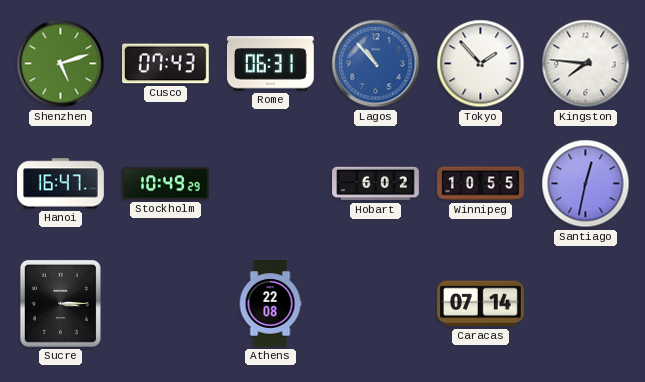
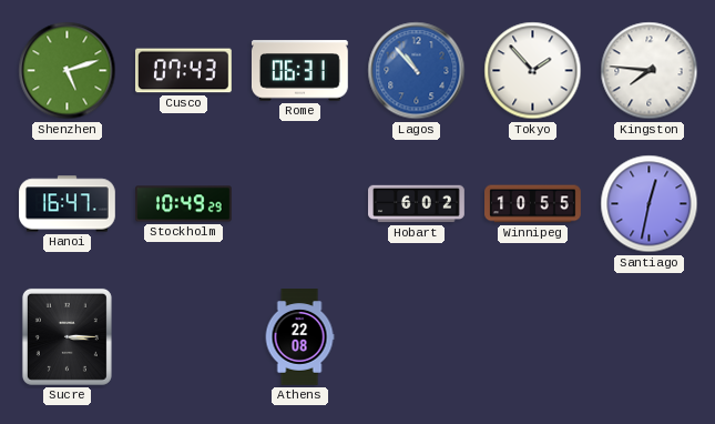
Caracas: 07:14 -> none (481, 304)
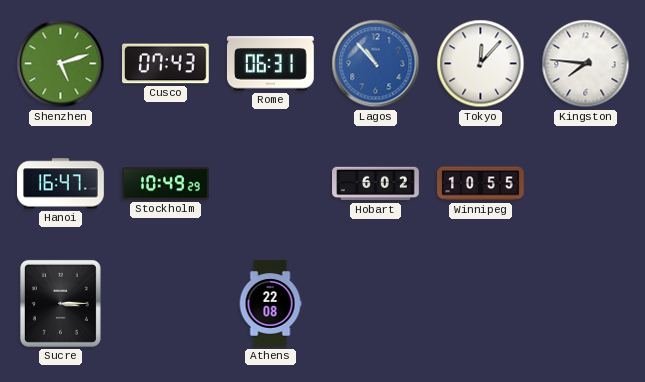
Tokyo: 1:53 -> 12:07 (481, 64)
Santiago: 12:32 -> none (650, 204)
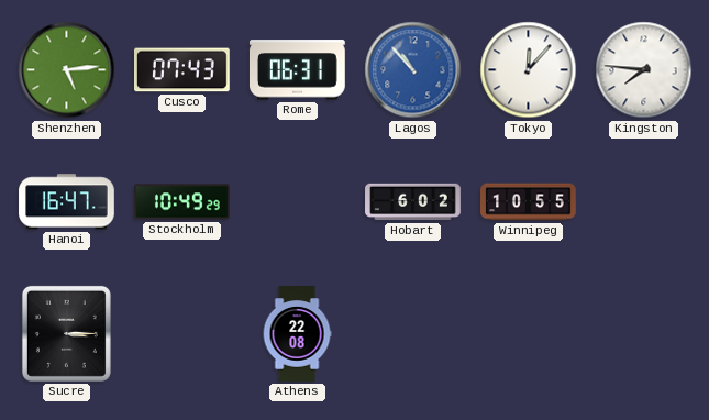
Shenzhen: 5:12 -> 5:14 (67, 70)
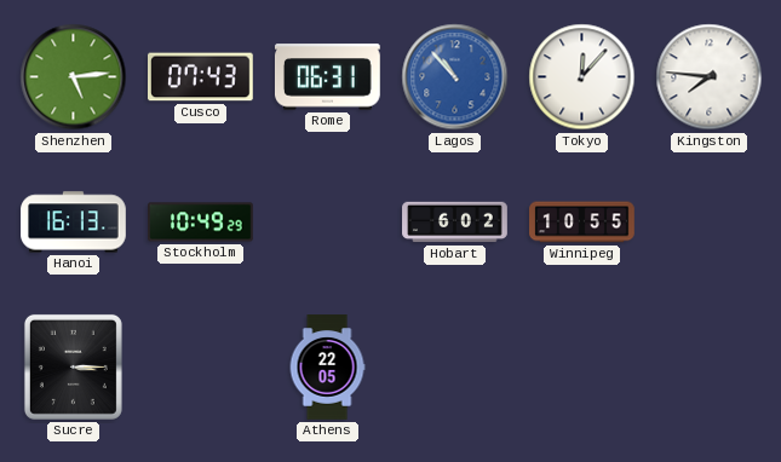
Hanoi: 16:47 -> 16:13 (74, 223)
Athens: 22:08 -> 22:05 (327, 368)
